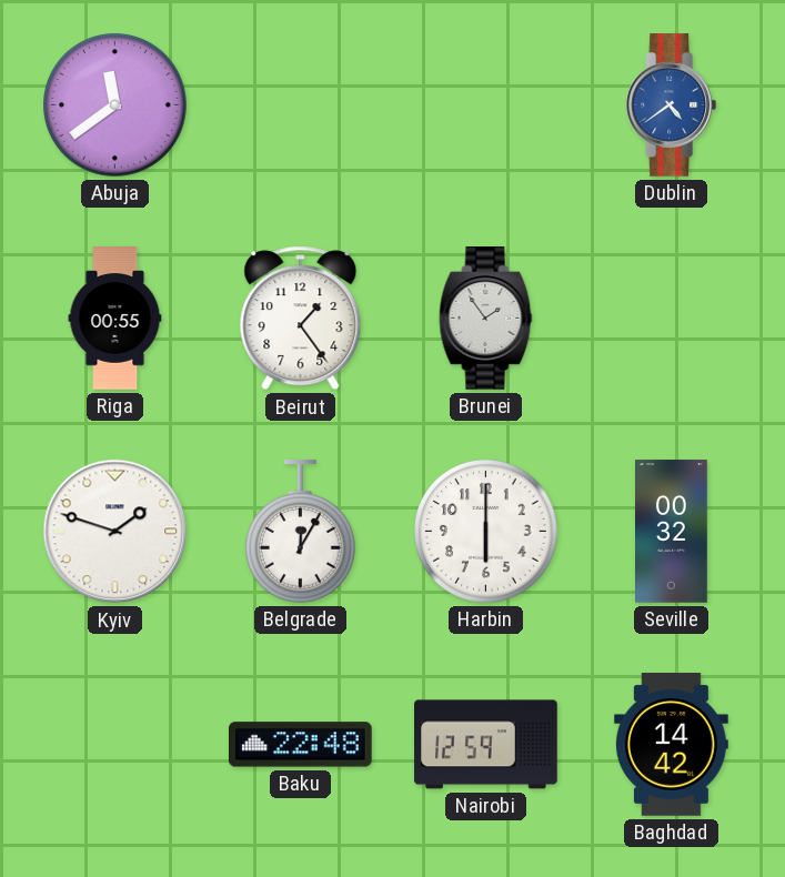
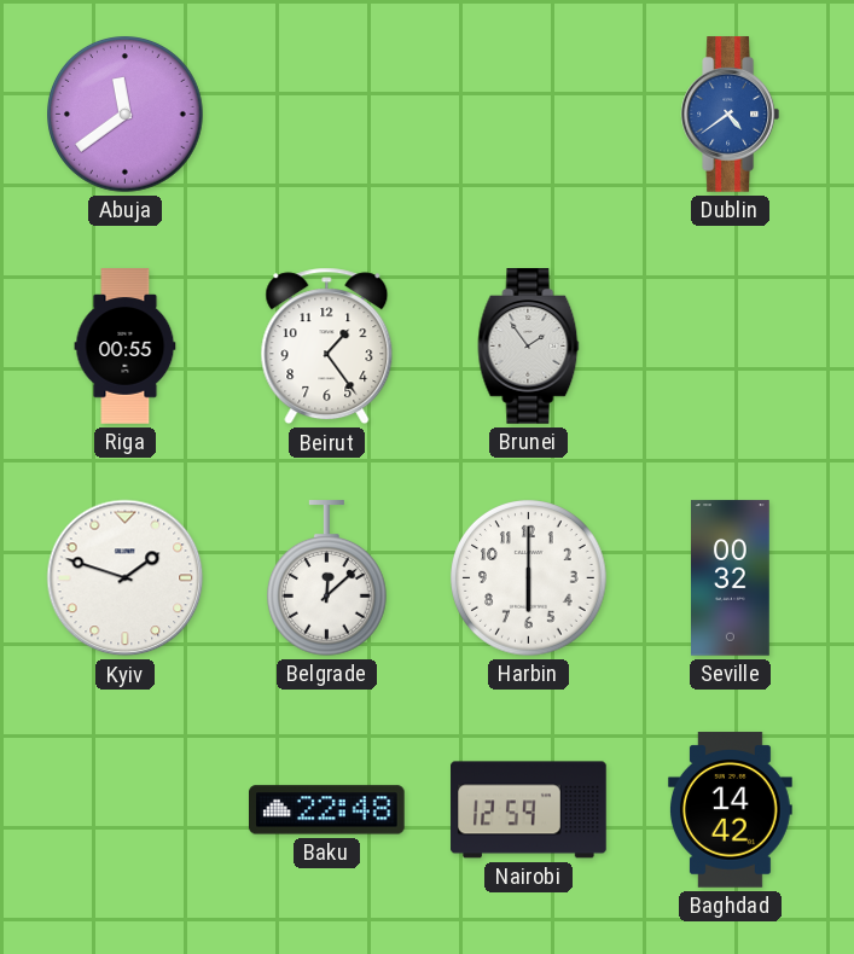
Belgrade: 12:05 -> 12:08 (327, 578)
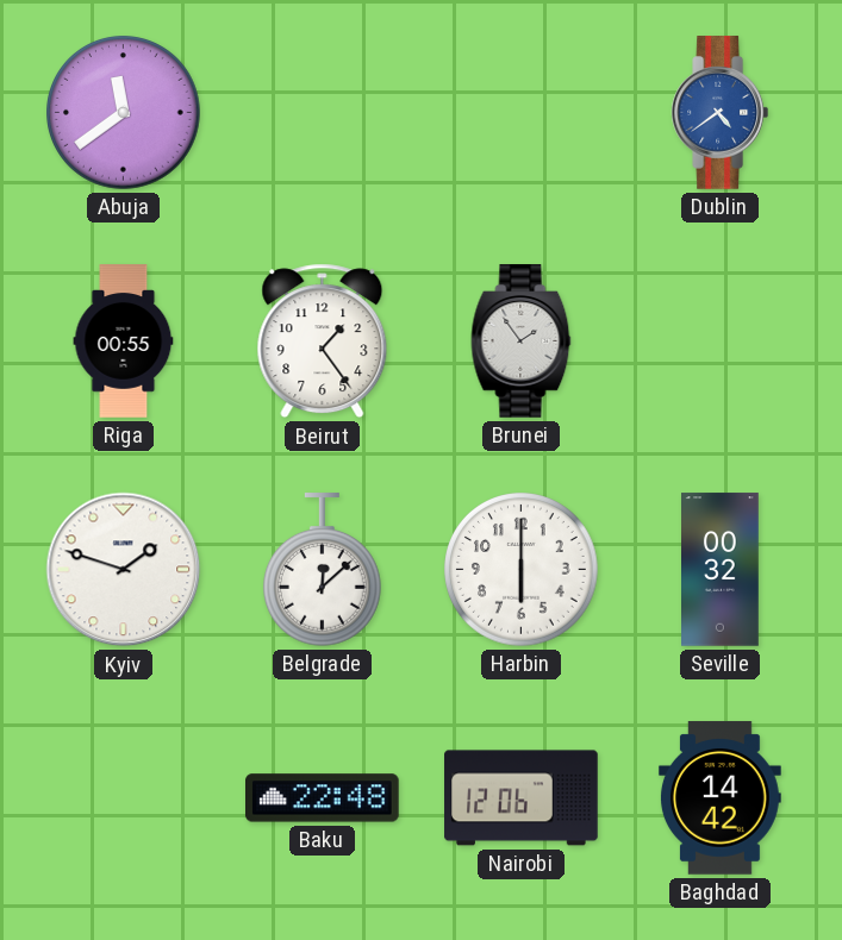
Nairobi: 12:59 -> 12:06 (522, 798)
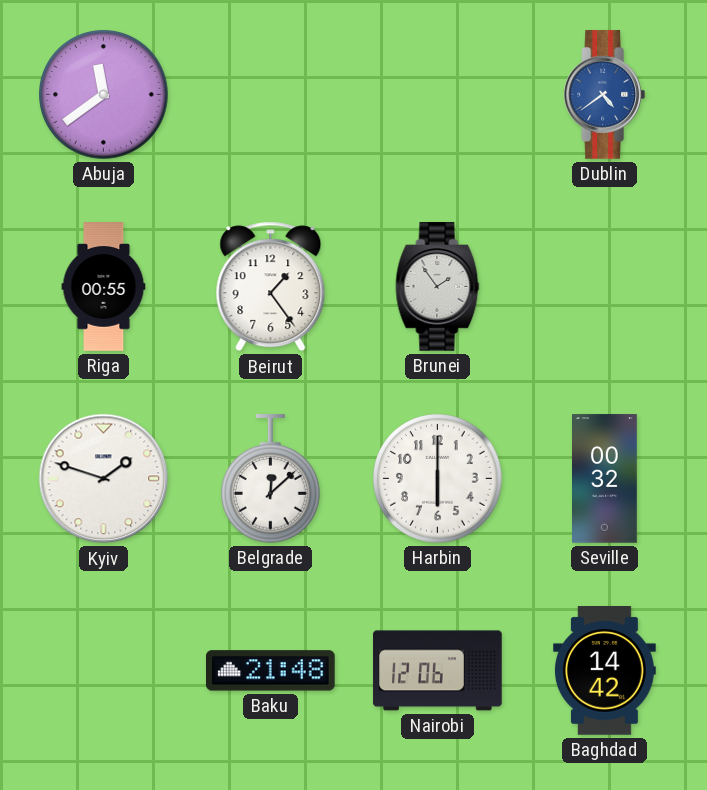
Baku: 22:48 -> 21:48 (271, 671)
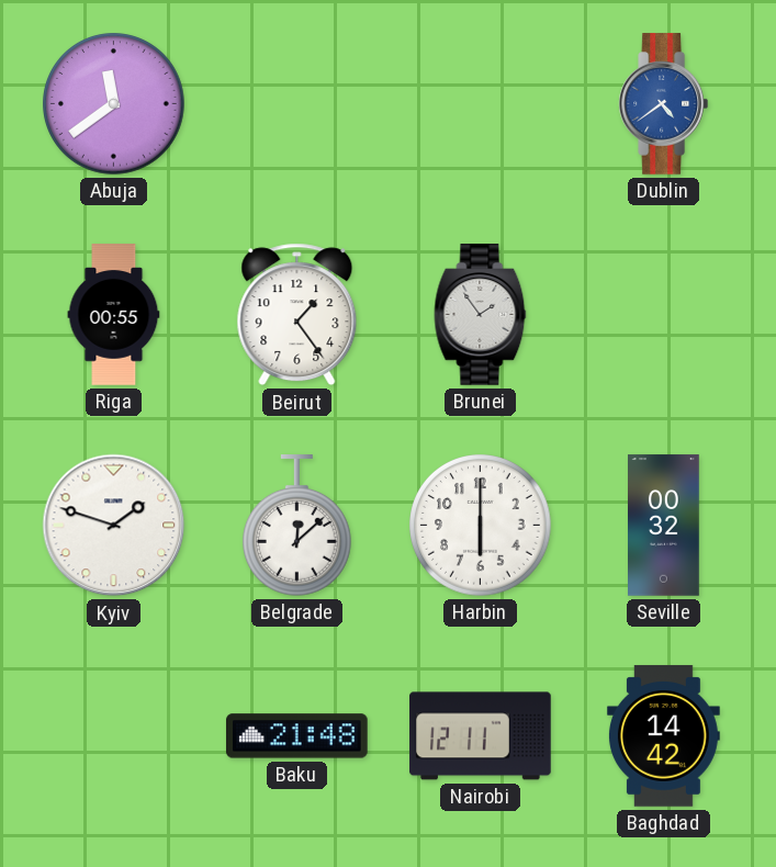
Nairobi: 12:06 -> 12:11 (481, 736)
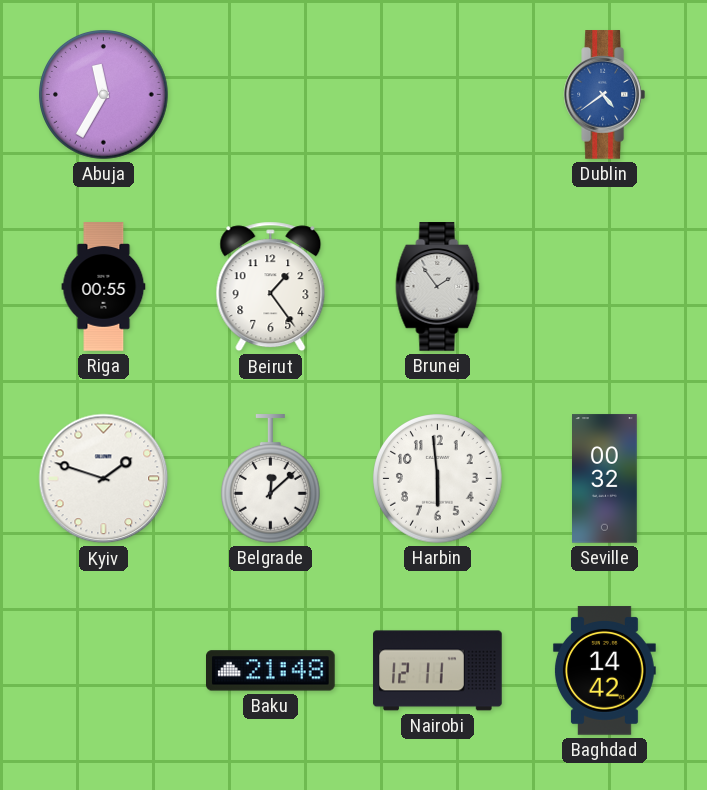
Abuja: 11:39 -> 11:35 (104, 95)
Harbin: 6:00 -> 5:59 (438, 479)
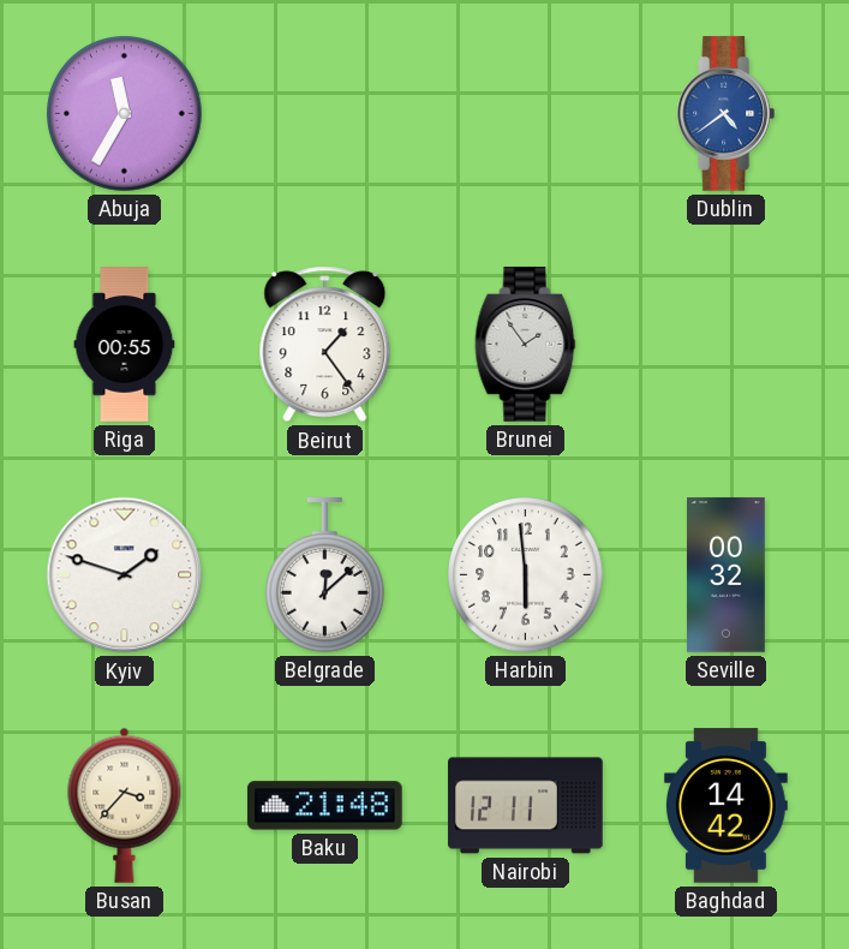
Busan: none -> 3:37 (125, 805)
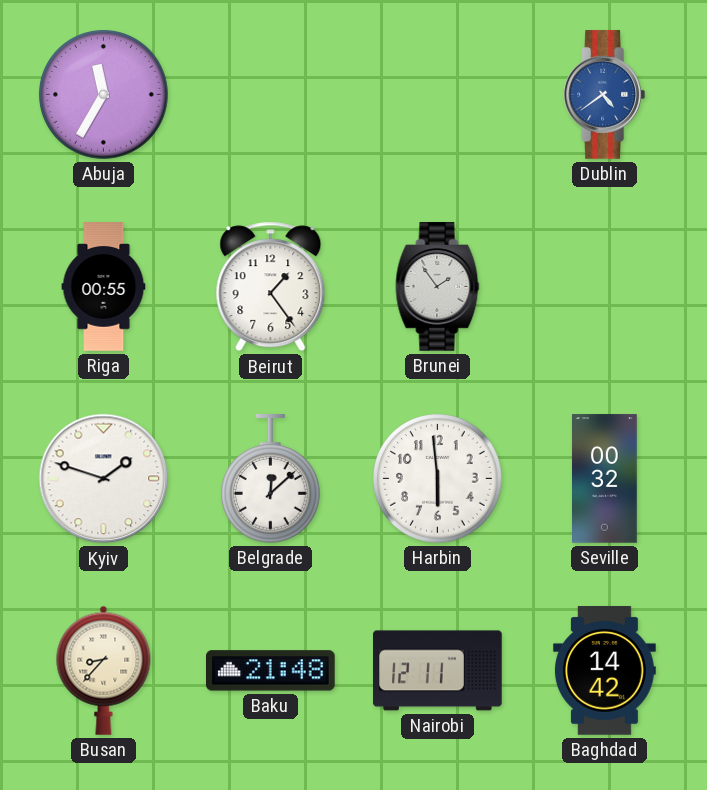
Busan: 3:37 -> 8:37 (104, 670)
